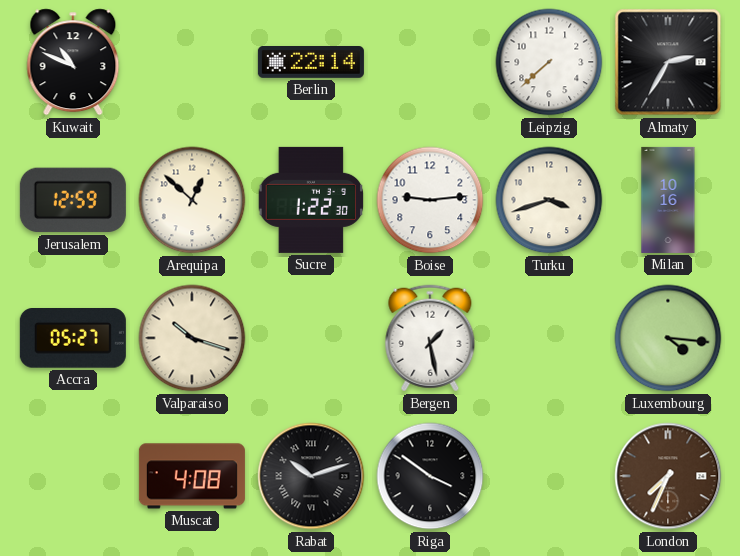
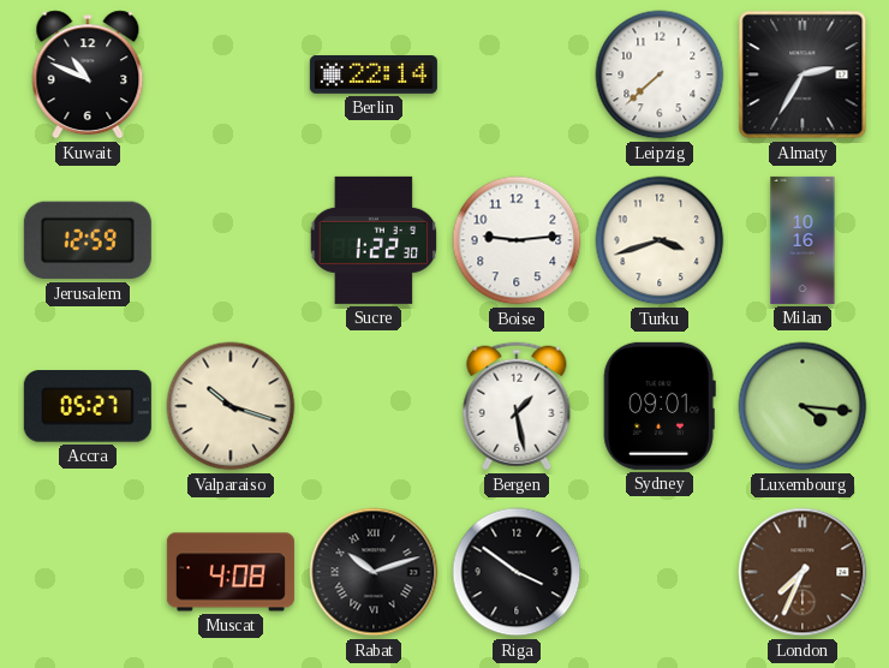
Arequipa: 12:52 -> none (192, 200)
Sydney: none -> 09:01 (660, 406)
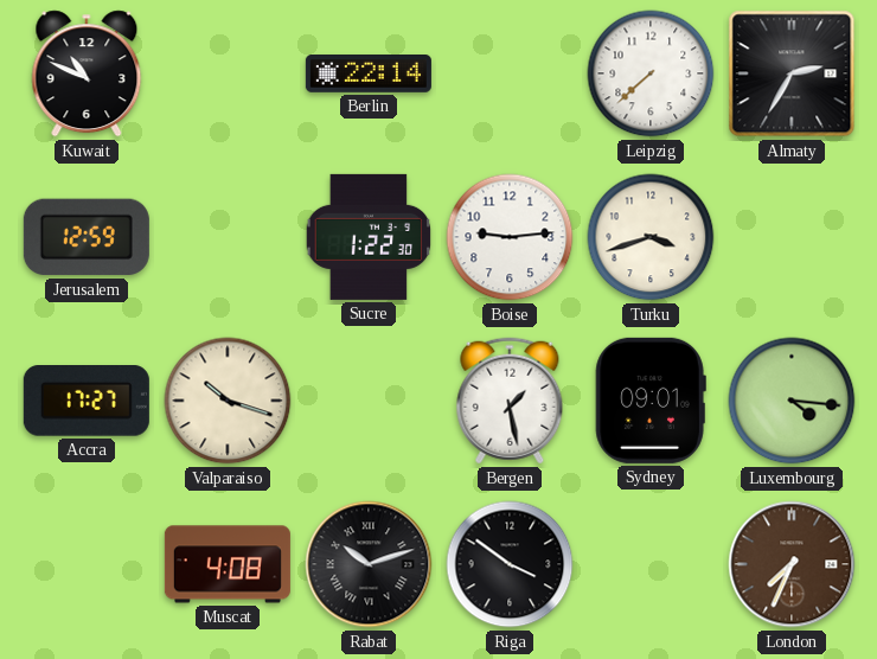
Milan: 10:16 -> none (803, 240)
Accra: 05:27 -> 17:27 (87, 401)
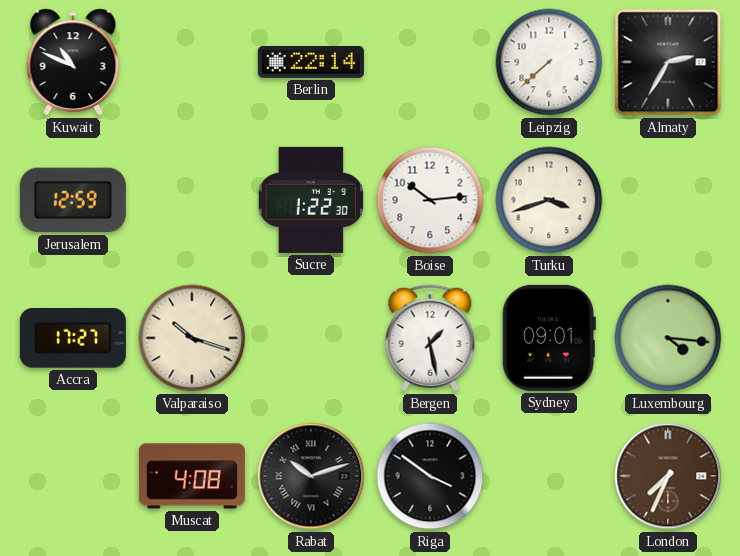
Boise: 9:14 -> 10:14 (430, 200)
